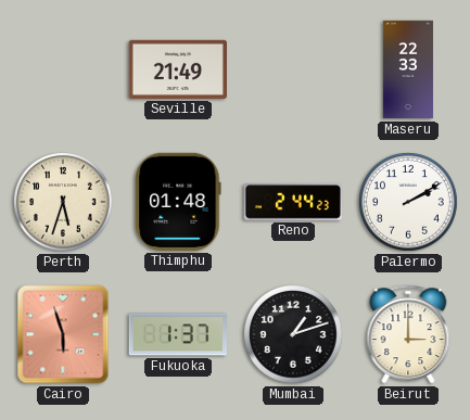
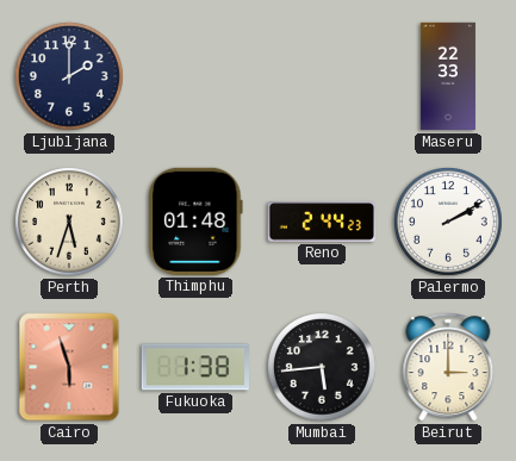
Ljubljana: none -> 2:00 (70, 77)
Seville: 21:49 -> none (177, 69)
Fukuoka: 1:37 -> 1:38 (195, 367)
Mumbai: 1:12 -> 5:44 (323, 368)
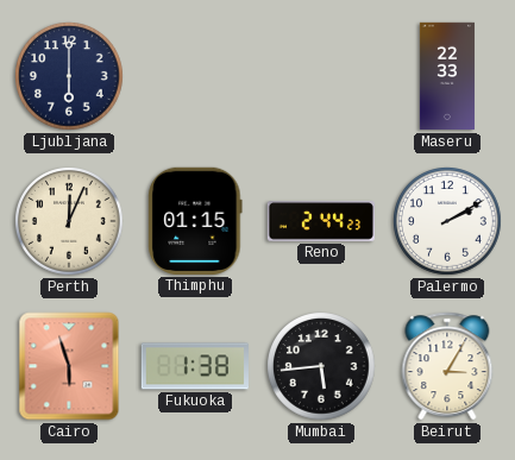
Ljubljana: 2:00 -> 6:00 (70, 77)
Perth: 5:33 -> 12:04 (70, 222)
Thimphu: 01:48 -> 01:15 (195, 221)
Beirut: 3:00 -> 3:05 (447, 366)
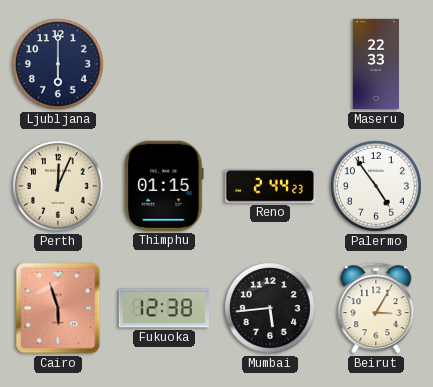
Palermo: 2:10 -> 4:54 (377, 187)
Fukuoka: 1:38 -> 12:38 (164, 308)
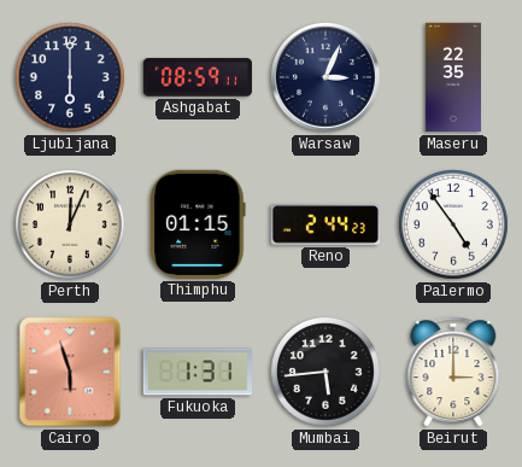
Ashgabat: none -> 08:59 (198, 77)
Warsaw: none -> 3:04 (327, 78)
Maseru: 22:33 -> 22:35 (453, 77)
Fukuoka: 12:38 -> 1:31 (198, 372)
Beirut: 3:05 -> 3:00 (453, 372)
